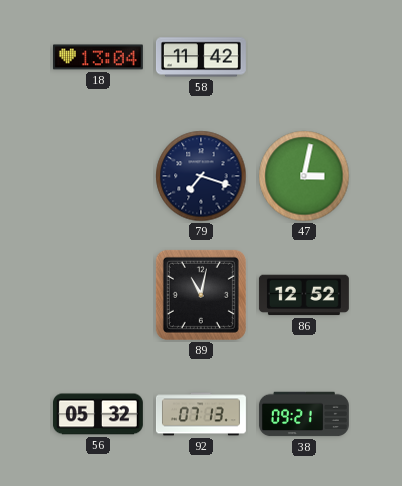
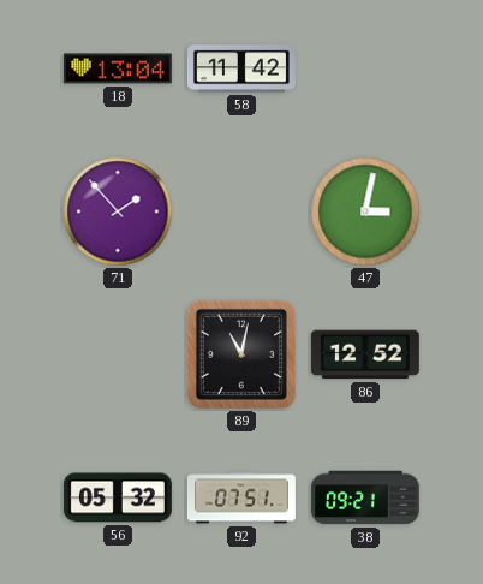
71: none -> 1:53 (118, 211)
79: 7:18 -> none (201, 176)
92: 07:13 -> 07:51 (241, 497)
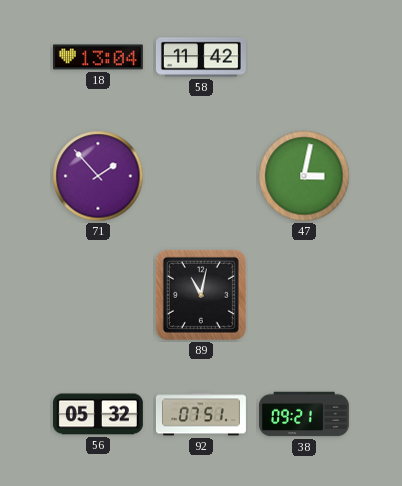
86: 12:52 -> none (365, 354)
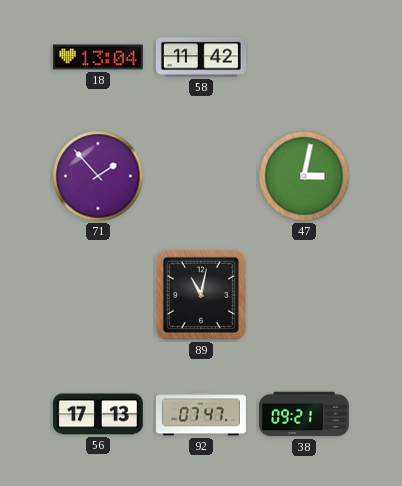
56: 05:32 -> 17:13 (98, 414)
92: 07:51 -> 07:47 (201, 414)
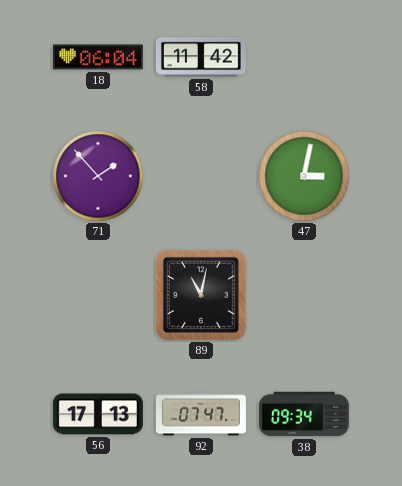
18: 13:04 -> 06:04 (98, 57)
38: 09:21 -> 09:34 (304, 414)
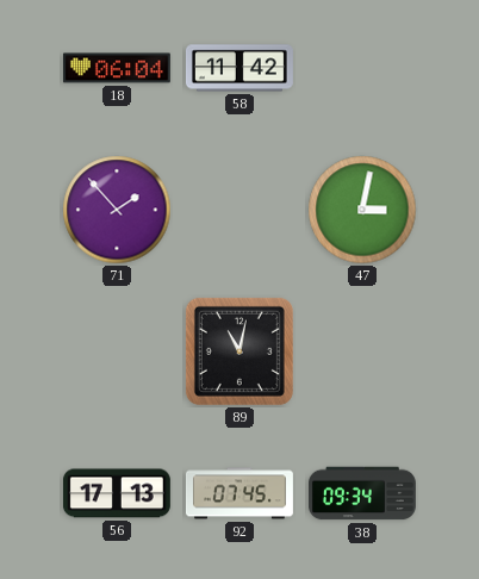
92: 07:47 -> 07:45 (240, 493)
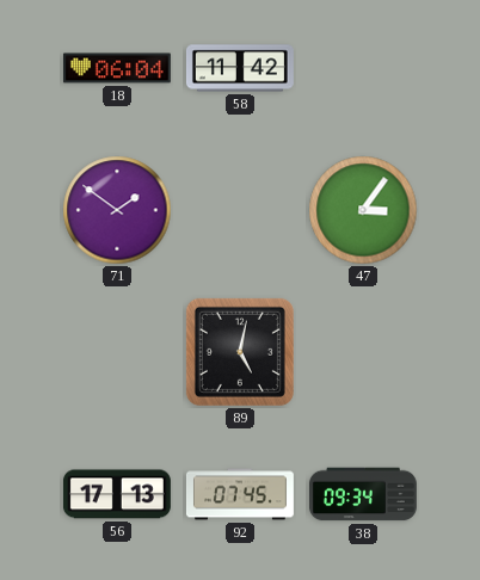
71: 1:53 -> 1:51 (117, 210)
47: 3:02 -> 3:06 (363, 210)
89: 11:02 -> 5:02 (240, 352)
